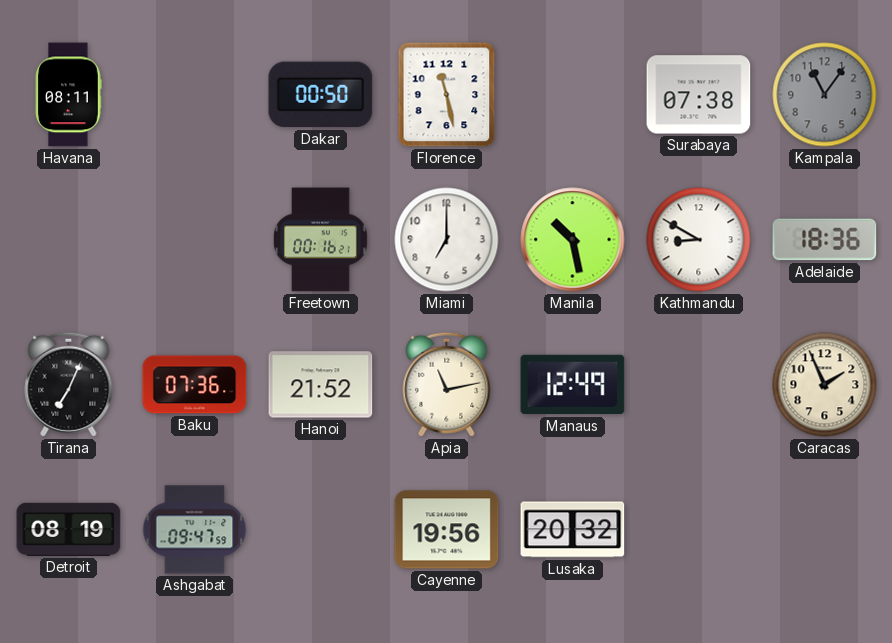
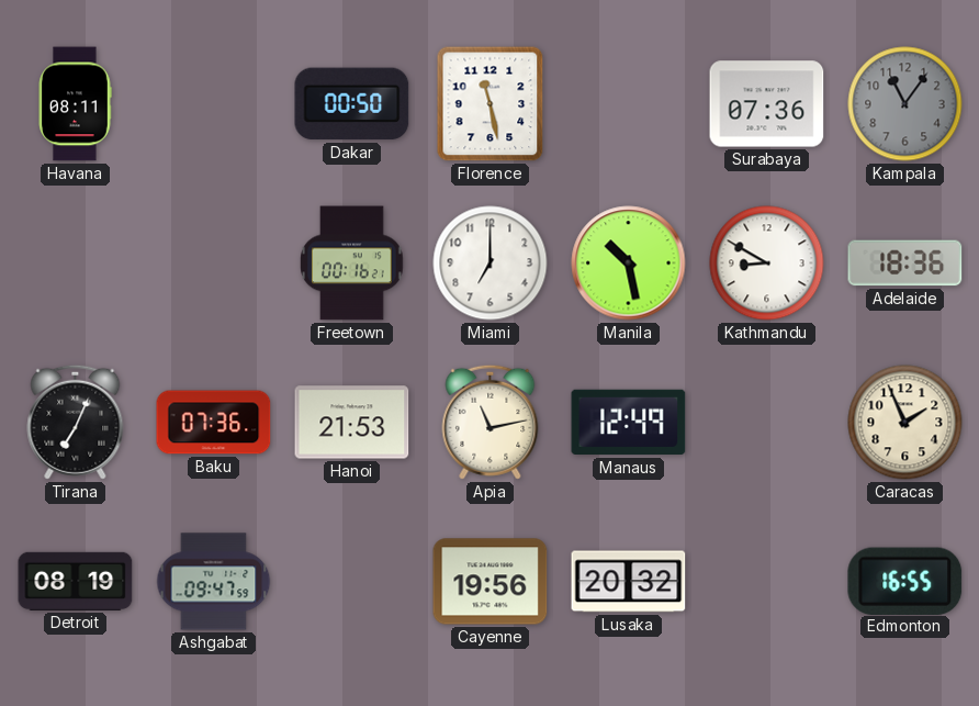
Surabaya: 07:38 -> 07:36 (767, 104)
Hanoi: 21:52 -> 21:53 (352, 423)
Edmonton: none -> 16:55 (905, 581)
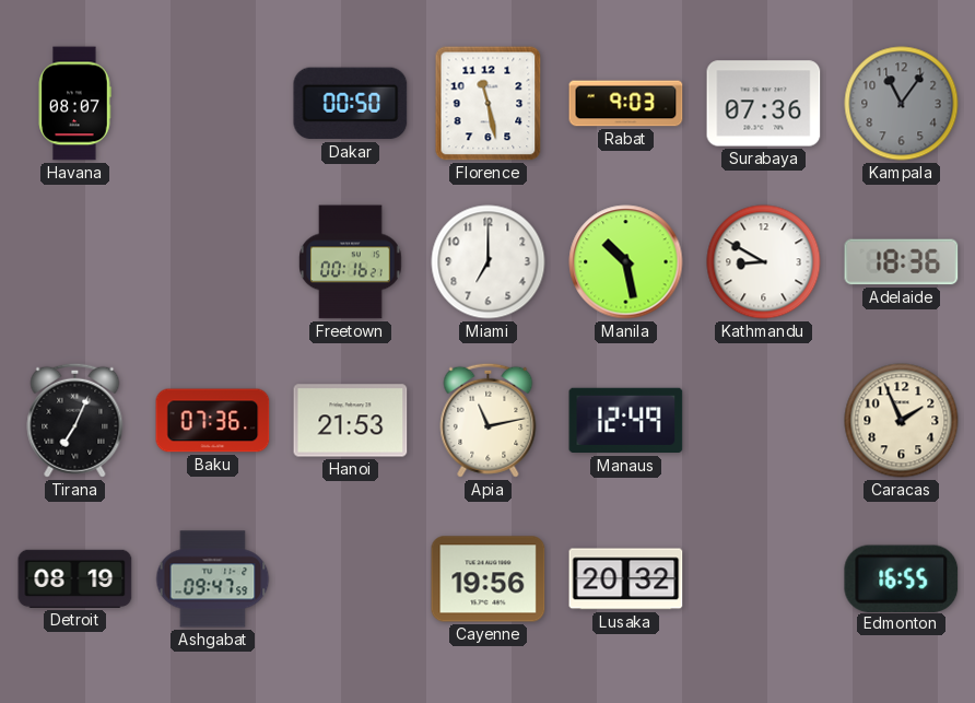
Havana: 08:11 -> 08:07 (74, 104)
Rabat: none -> 9:03 (626, 104)
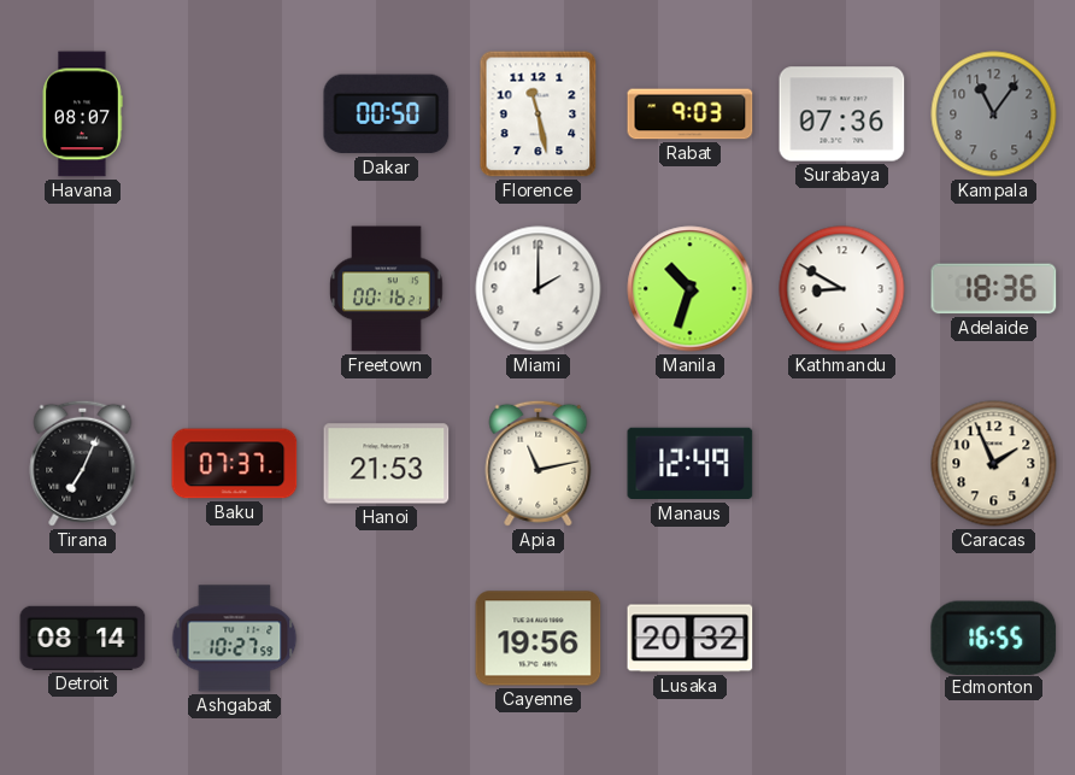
Miami: 7:00 -> 2:00 (539, 289)
Manila: 10:28 -> 10:33 (691, 289)
Baku: 07:36 -> 07:37 (235, 464)
Detroit: 08:19 -> 08:14 (83, 638)
Ashgabat: 09:47 -> 10:27 (235, 639)
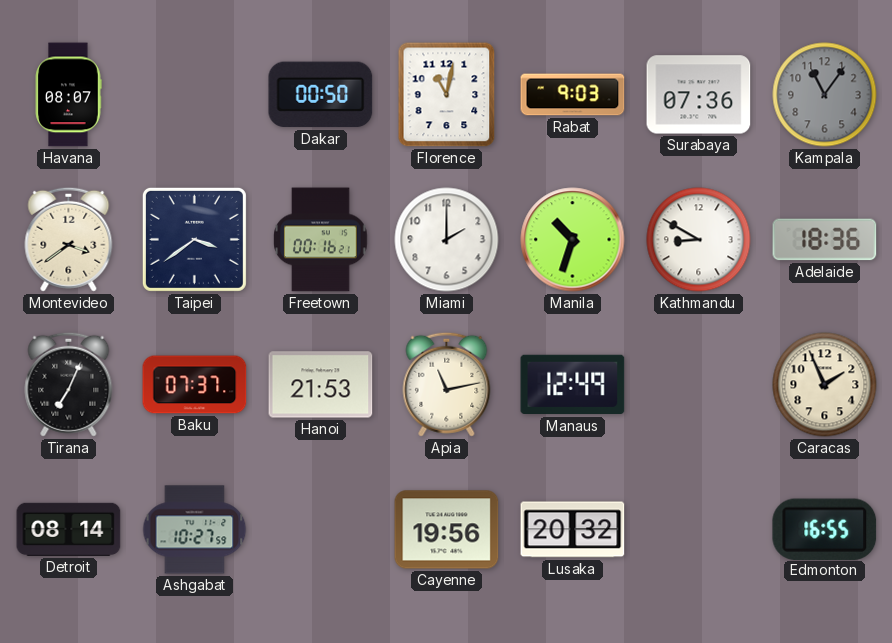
Florence: 11:28 -> 11:02 (447, 95)
Montevideo: none -> 3:39 (69, 239)
Taipei: none -> 3:39 (194, 239)
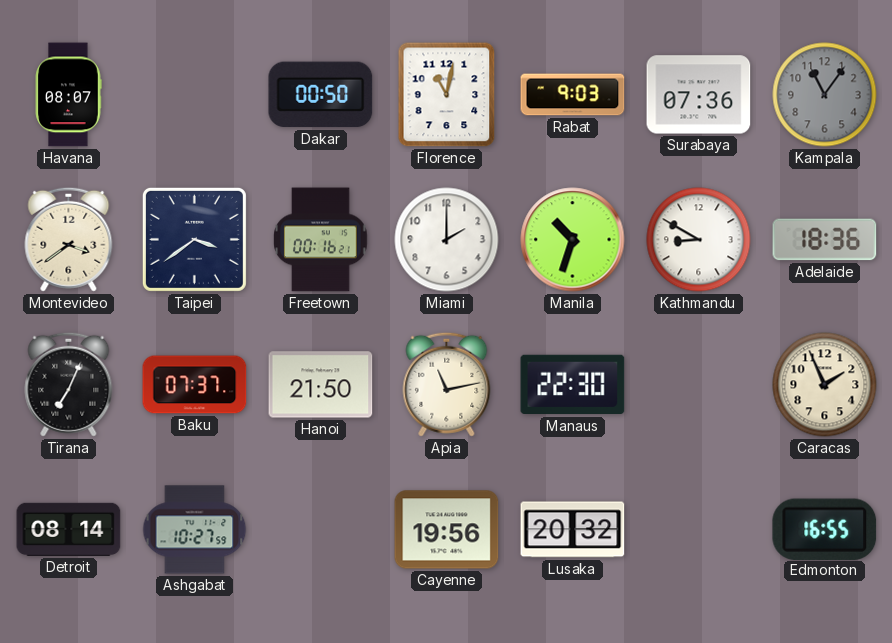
Hanoi: 21:53 -> 21:50 (321, 385)
Manaus: 12:49 -> 22:30 (573, 385)
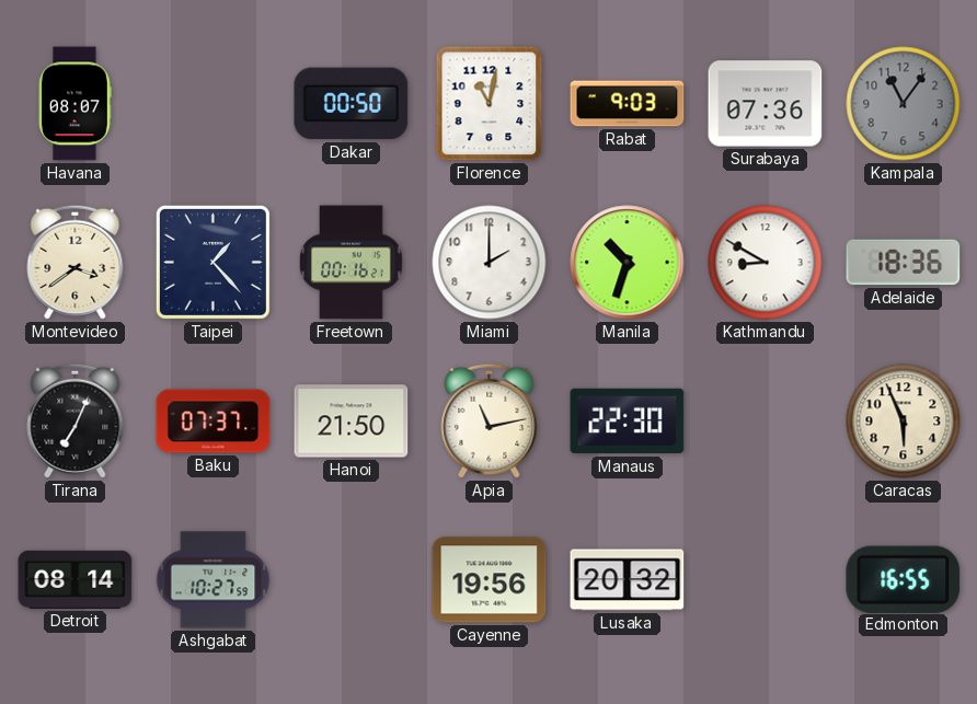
Taipei: 3:39 -> 1:23 (212, 262)
Caracas: 1:56 -> 5:56 (904, 422)
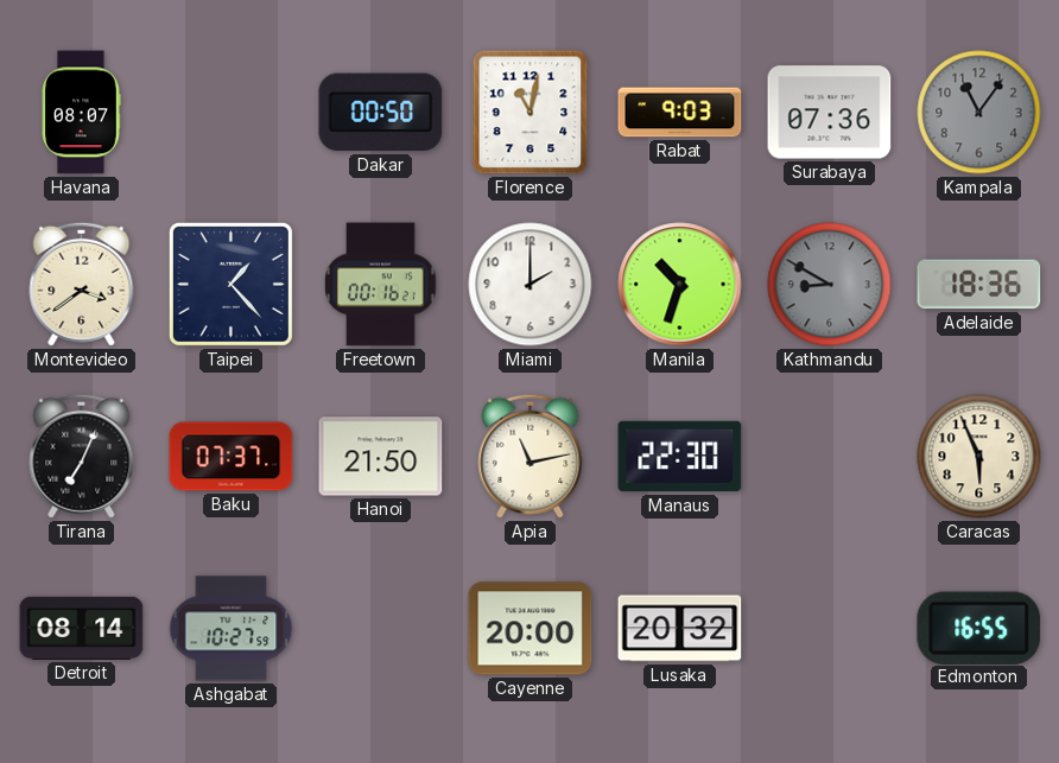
Kathmandu dial: white -> grey (830, 285)
Cayenne: 19:56 -> 20:00 (531, 629)
